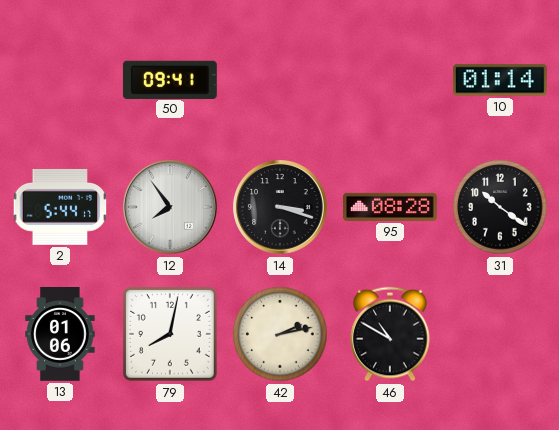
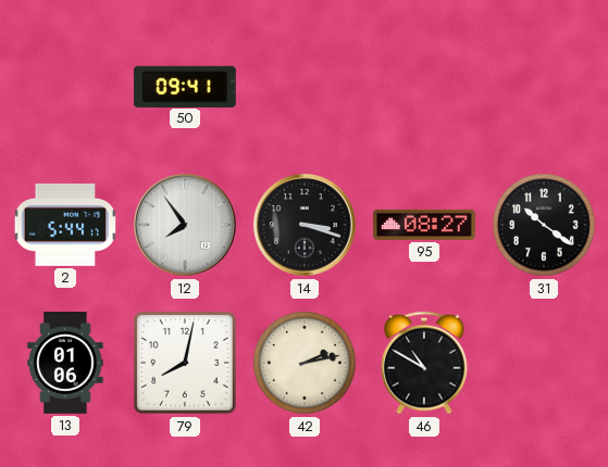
10: 01:14 -> none (500, 80)
95: 08:28 -> 08:27 (425, 225)
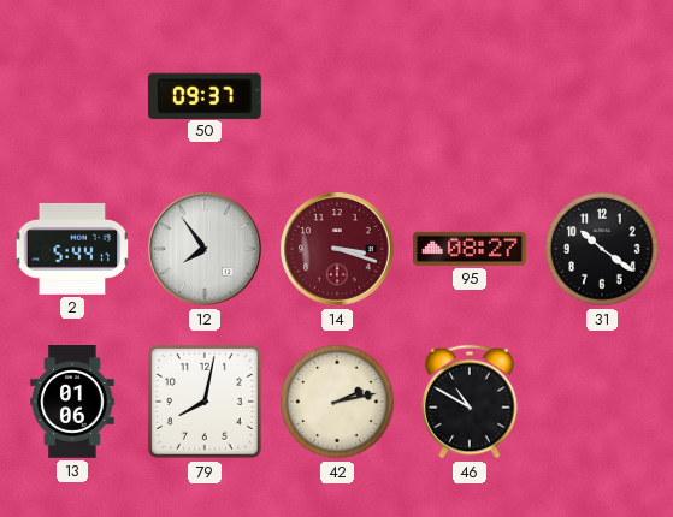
50: 09:41 -> 09:37 (205, 95)
14 dial: black -> burgundy (338, 250)
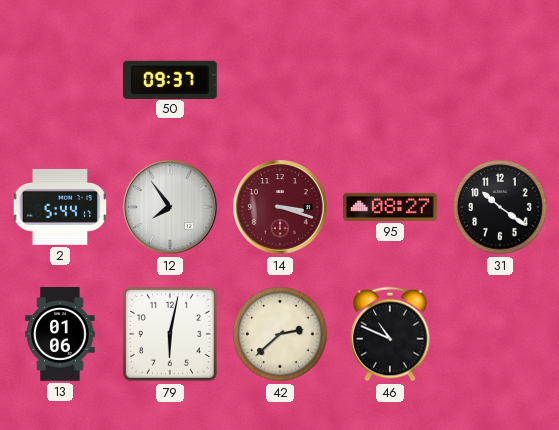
79: 8:02 -> 6:02 (170, 334)
42: 2:13 -> 2:38 (280, 334)
46: 10:50 -> 10:49 (390, 334)
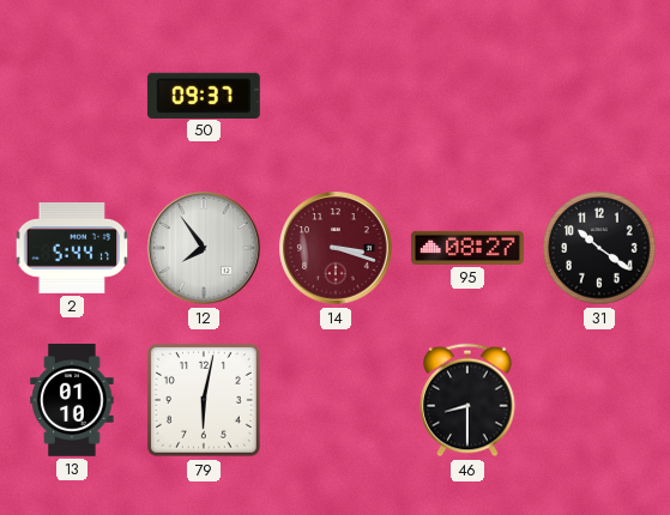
13: 01:06 -> 01:10 (72, 401)
42: 2:38 -> none (280, 334)
46: 10:49 -> 8:30 (467, 400)
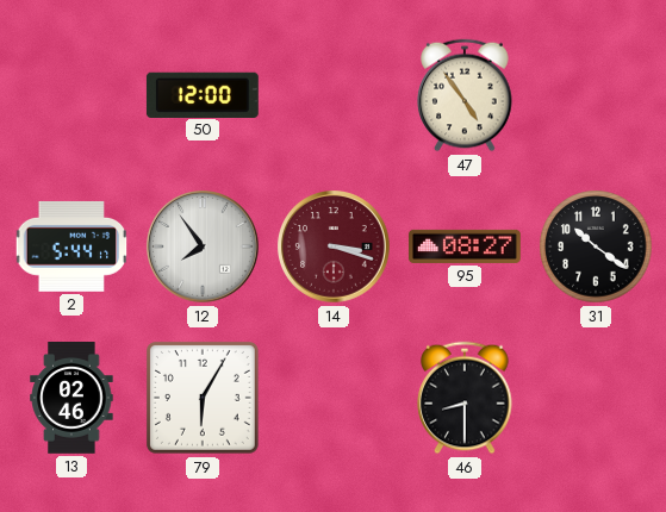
50: 09:37 -> 12:00 (203, 94)
47: none -> 4:54 (465, 95)
13: 01:10 -> 02:46 (71, 399)
79: 6:02 -> 6:05 (203, 398)
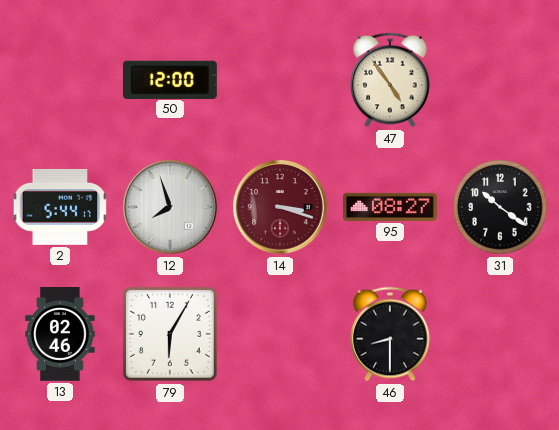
12: 7:54 -> 7:57 (171, 208)
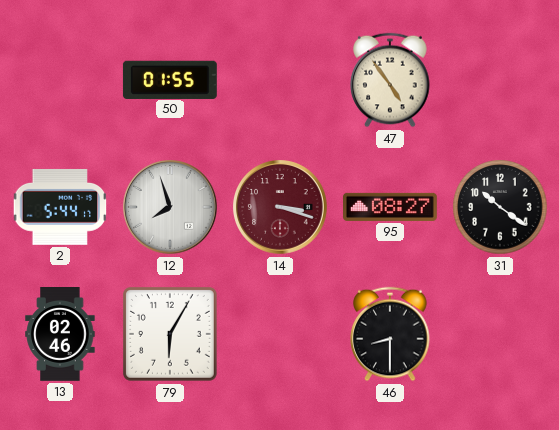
50: 12:00 -> 01:55 (170, 79)
